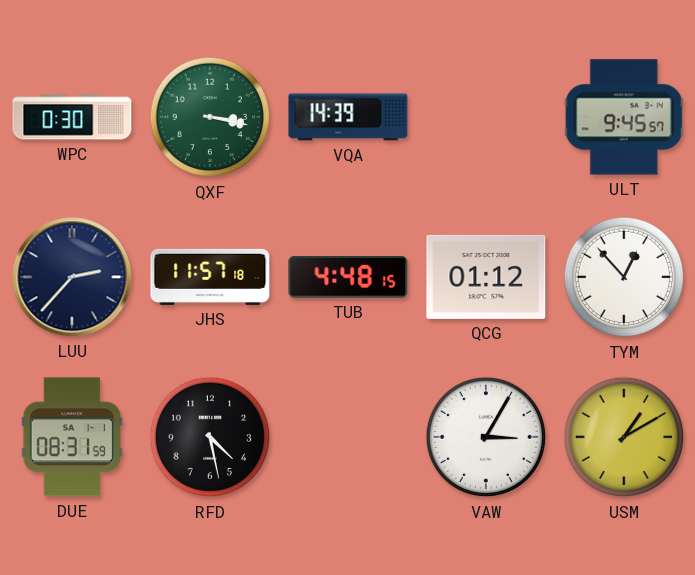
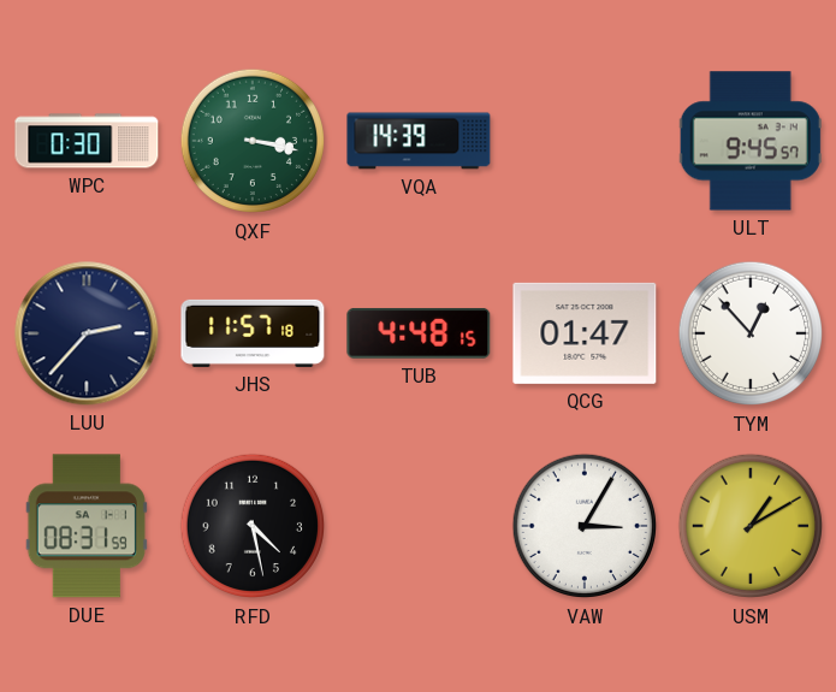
QCG: 01:12 -> 01:47 (585, 333)
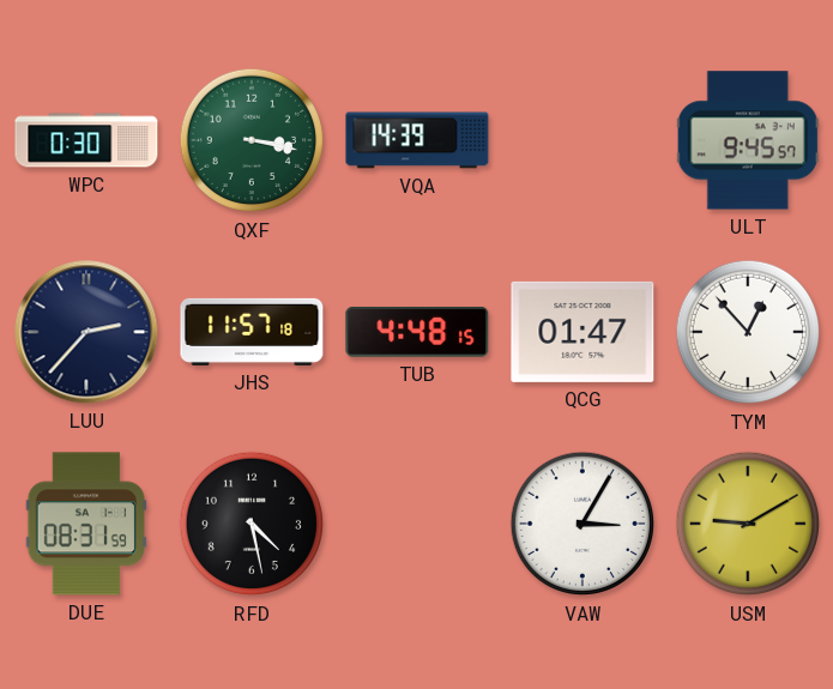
USM: 1:10 -> 9:10 (748, 524)
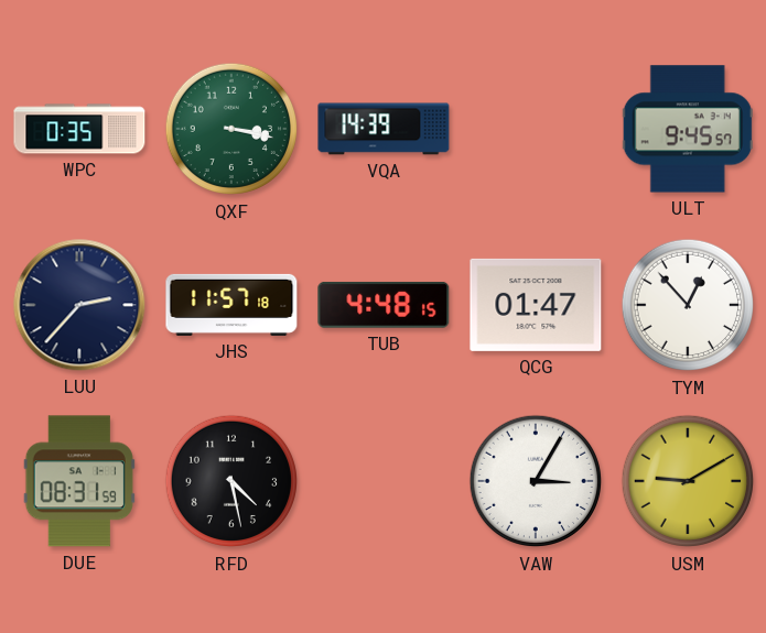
WPC: 0:30 -> 0:35 (79, 129)
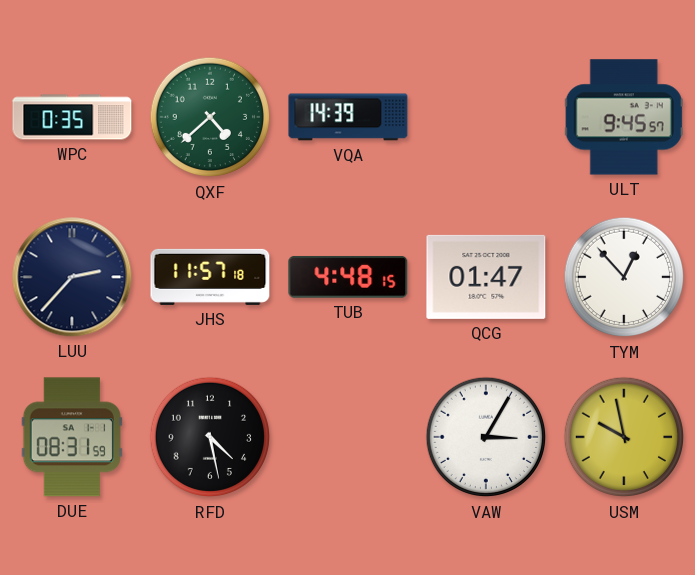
QXF: 3:17 -> 4:38 (210, 117)
USM: 9:10 -> 9:58 (624, 437)
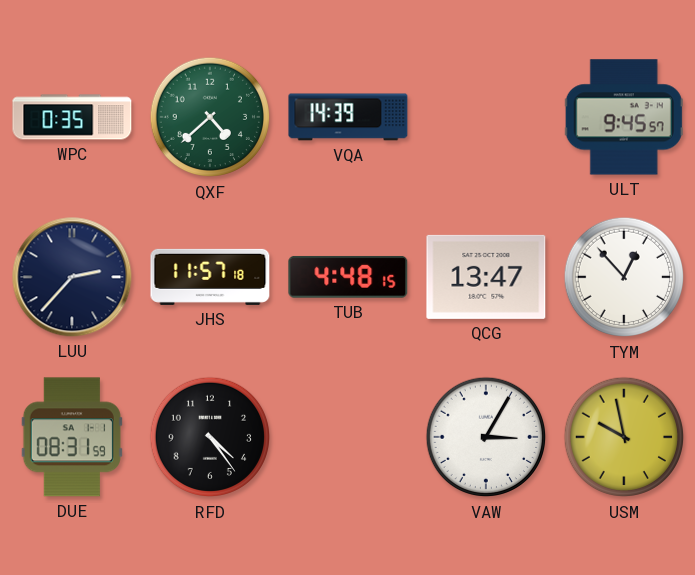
QCG: 01:47 -> 13:47 (486, 277)
RFD: 4:28 -> 4:24 (210, 437)
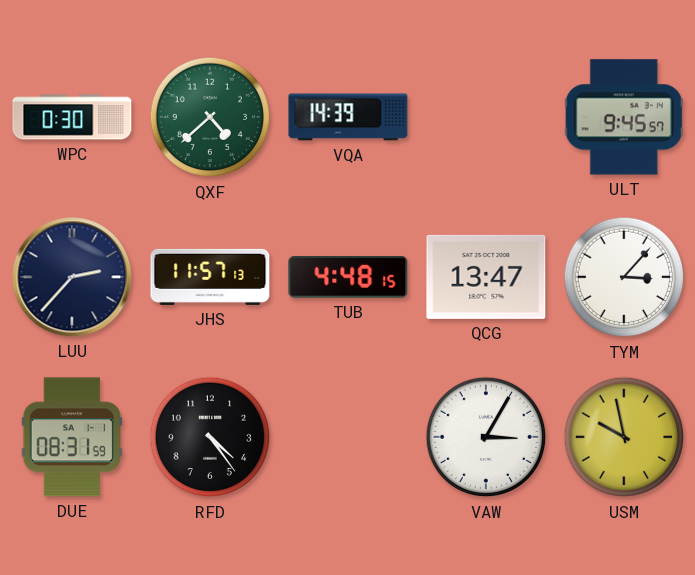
WPC: 0:35 -> 0:30 (72, 117)
JHS: 11:57:18 -> 11:57:13 (210, 277)
TYM: 12:53 -> 3:07 (624, 277)
